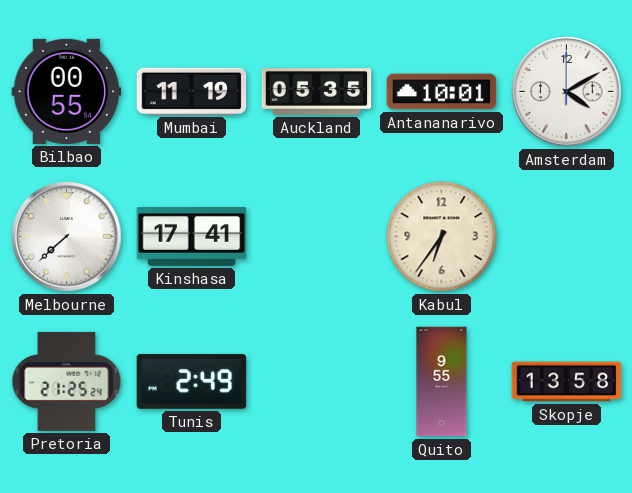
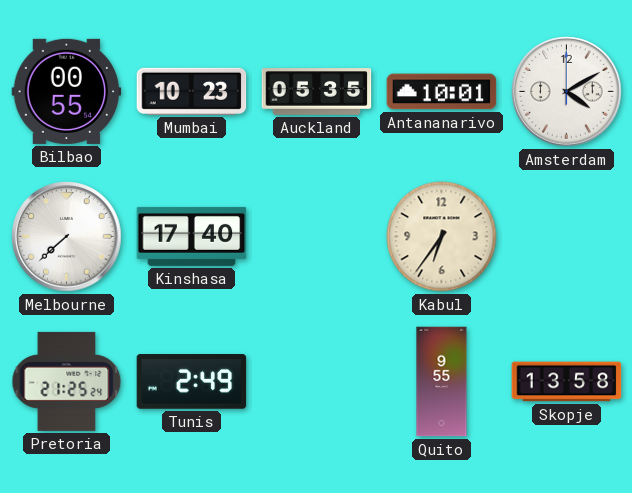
Mumbai: 11:19 -> 10:23 (192, 91)
Kinshasa: 17:41 -> 17:40 (192, 236)
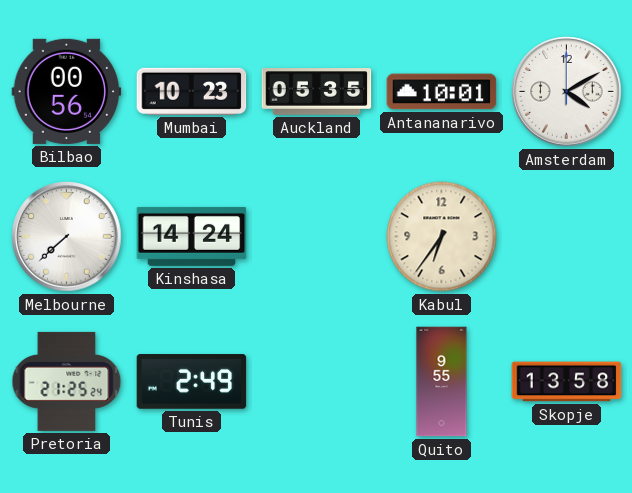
Bilbao: 00:55 -> 00:56 (67, 91)
Kinshasa: 17:40 -> 14:24 (192, 236)
